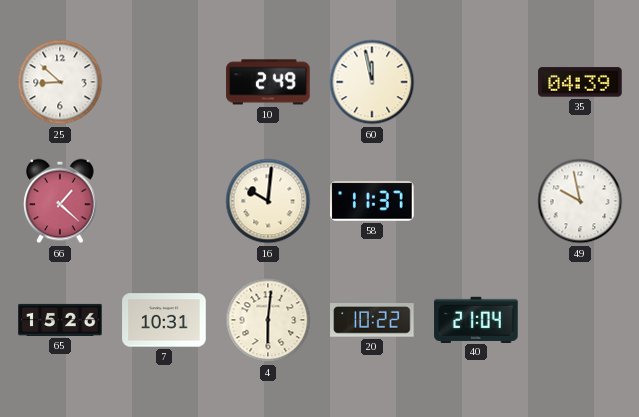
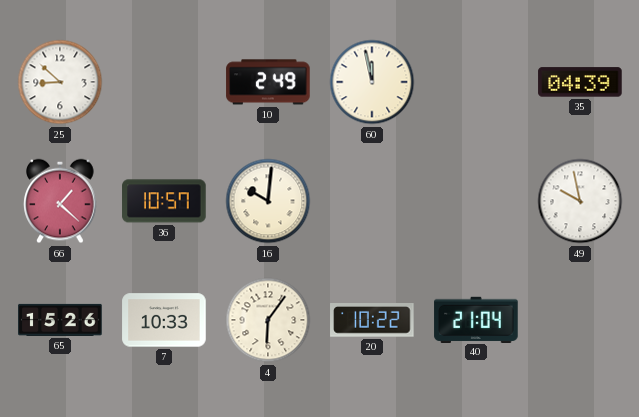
36: none -> 10:57 (164, 201)
58: 11:37 -> none (372, 201)
7: 10:31 -> 10:33 (164, 320)
4: 6:01 -> 6:06 (268, 320)
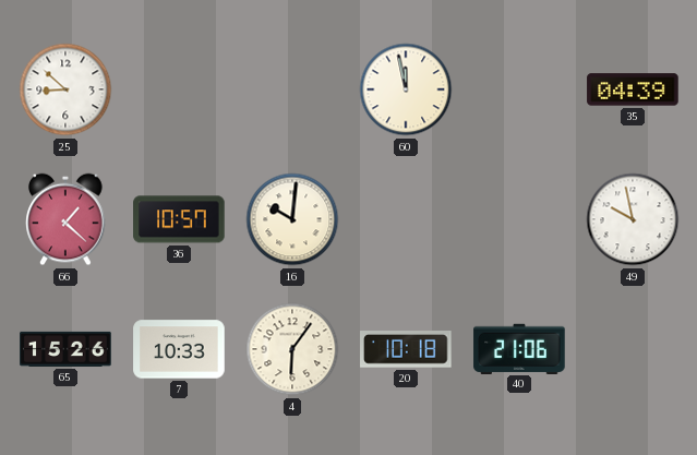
10: 2:49 -> none (268, 82)
20: 10:22 -> 10:18 (406, 350)
40: 21:04 -> 21:06 (519, 348)
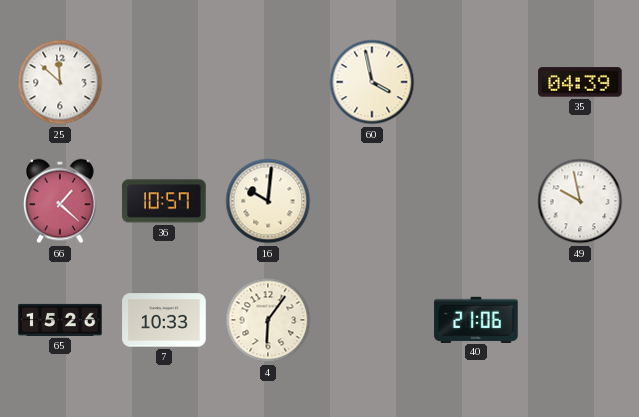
25: 8:52 -> 11:52 (60, 82)
60: 11:58 -> 3:58 (372, 82)
20: 10:18 -> none (406, 350)
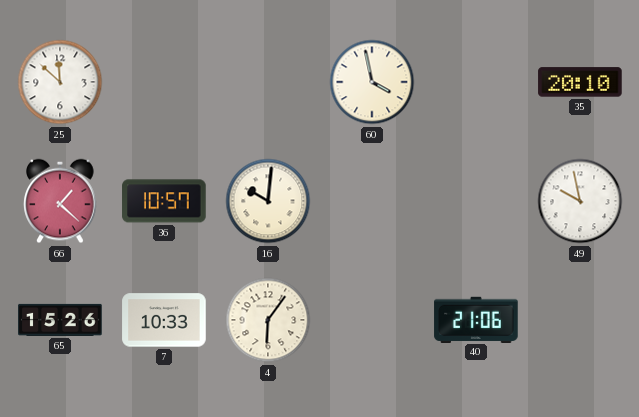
35: 04:39 -> 20:10 (580, 82)
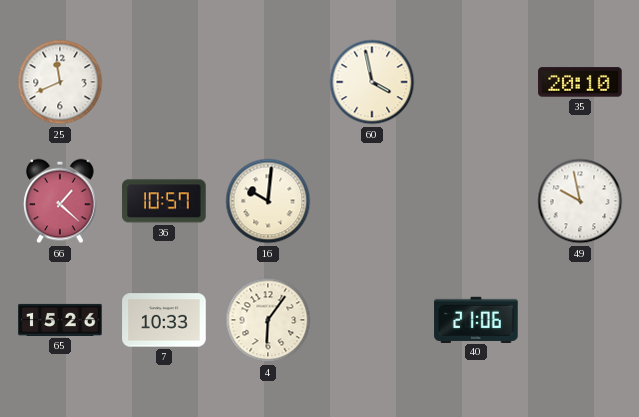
25: 11:52 -> 11:41 (60, 82)
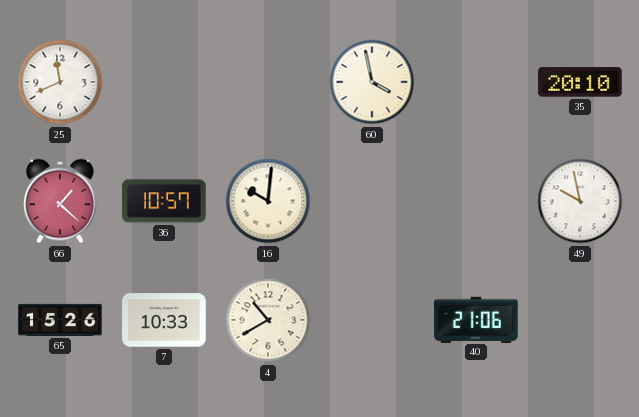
4: 6:06 -> 10:40 (268, 320)
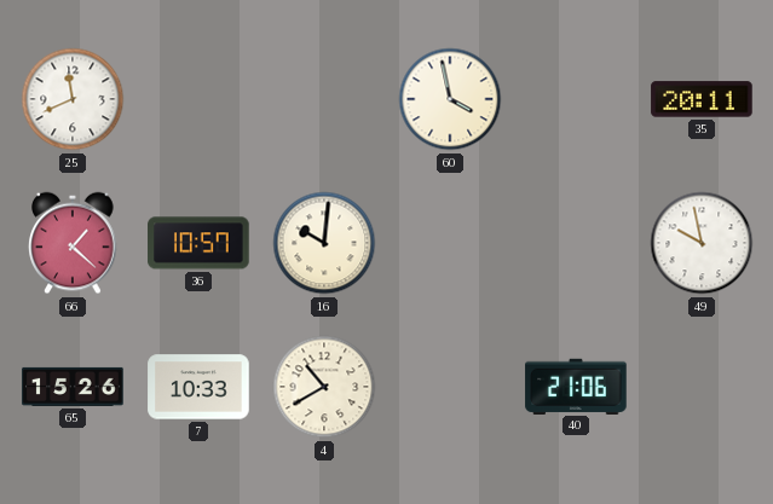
35: 20:10 -> 20:11 (702, 99)
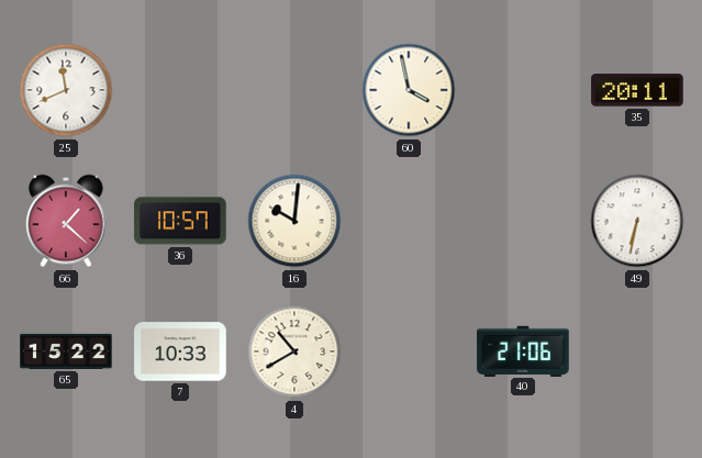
49: 9:58 -> 6:32 (637, 221)
65: 15:26 -> 15:22 (66, 351)
